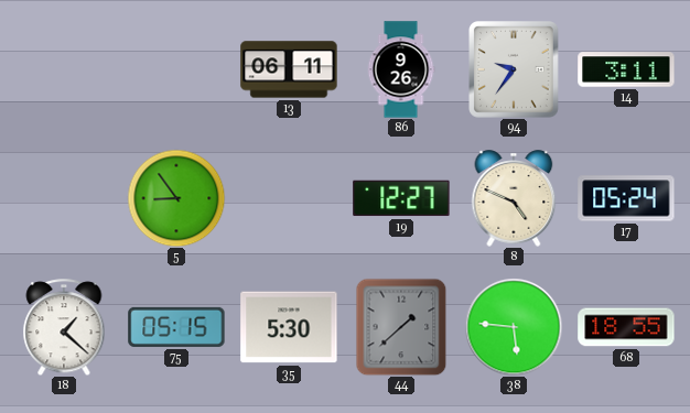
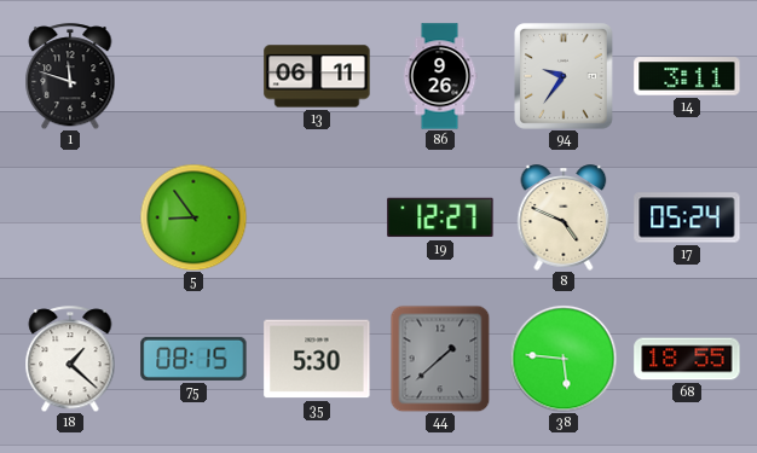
1: none -> 11:48 (70, 76)
75: 05:15 -> 08:15 (193, 359)
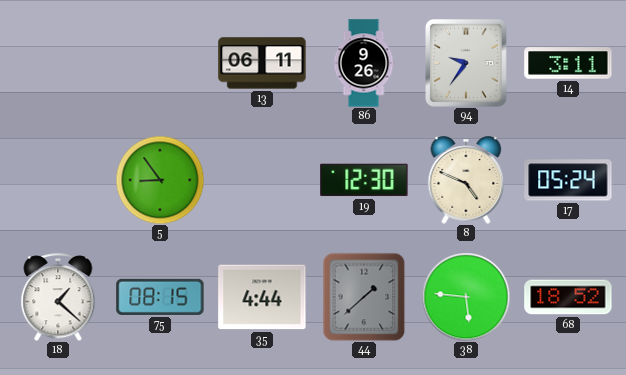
1: 11:48 -> none (70, 76)
19: 12:27 -> 12:30 (364, 180)
35: 5:30 -> 4:44 (262, 297)
68: 18:55 -> 18:52 (568, 297)
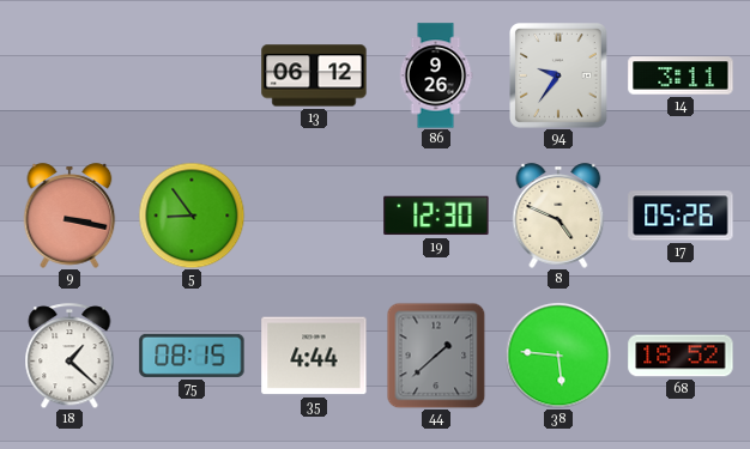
13: 06:11 -> 06:12 (314, 75)
9: none -> 3:17 (69, 216)
17: 05:24 -> 05:26 (681, 216)
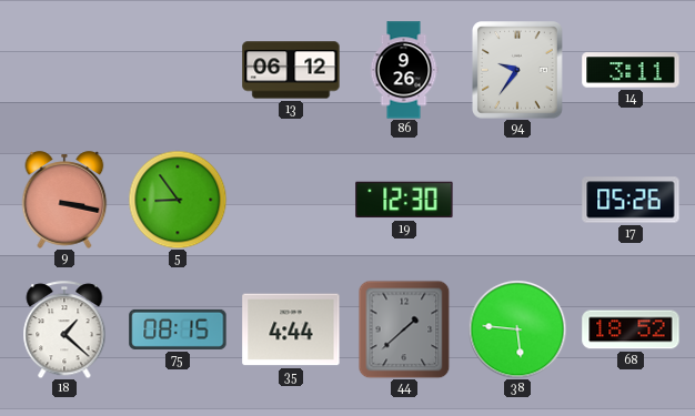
8: 4:49 -> none (558, 216)
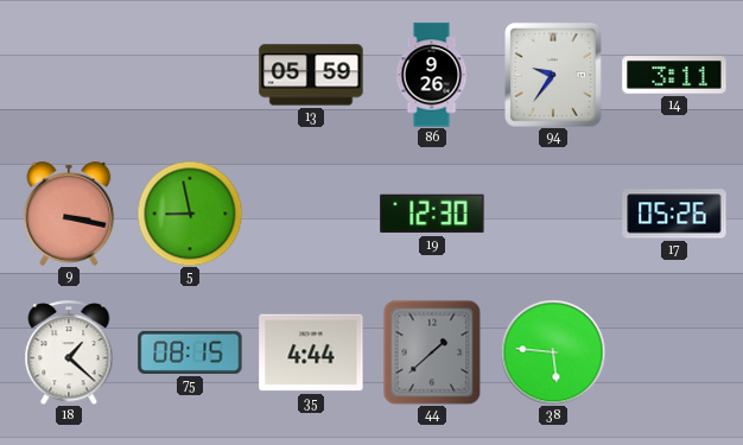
13: 06:12 -> 05:59 (311, 75)
5: 8:54 -> 8:58 (190, 214)
68: 18:52 -> none (631, 329)
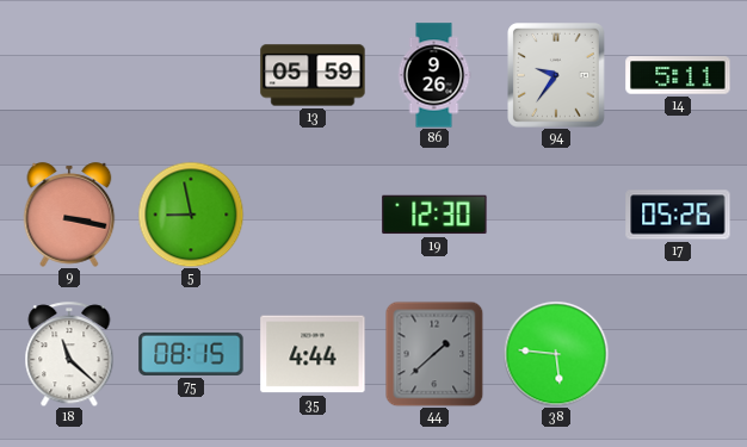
14: 3:11 -> 5:11 (678, 75)
18: 1:22 -> 11:22 (69, 354)
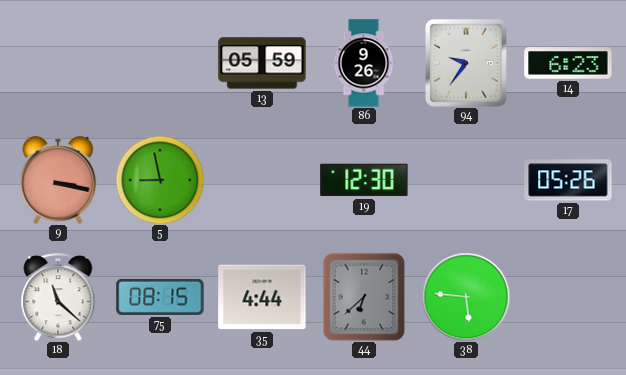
14: 5:11 -> 6:23 (568, 63)
44: 1:38 -> 6:38 (364, 297)
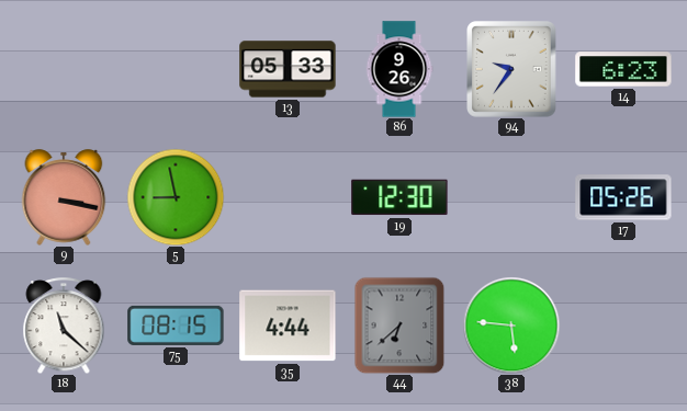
13: 05:59 -> 05:33 (288, 69)
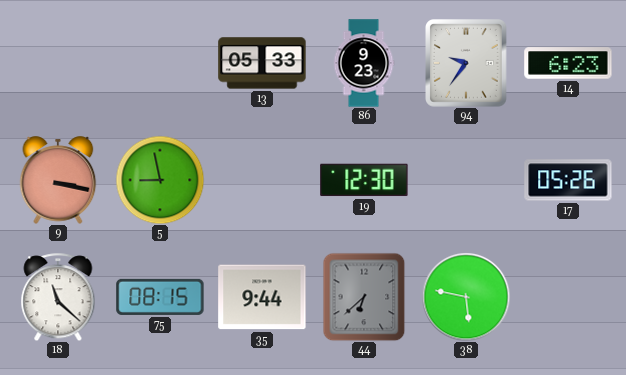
86: 9:26 -> 9:23 (364, 63)
35: 4:44 -> 9:44 (262, 297)
38: 5:46 -> 5:47 (466, 297)
